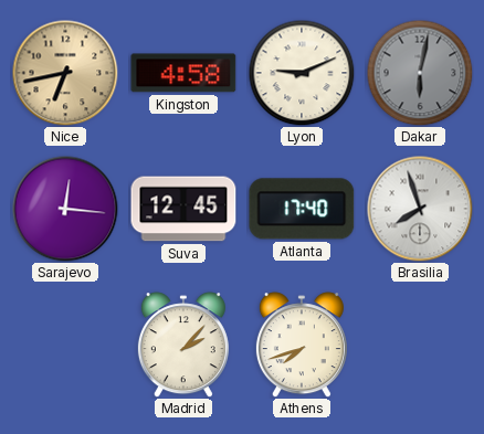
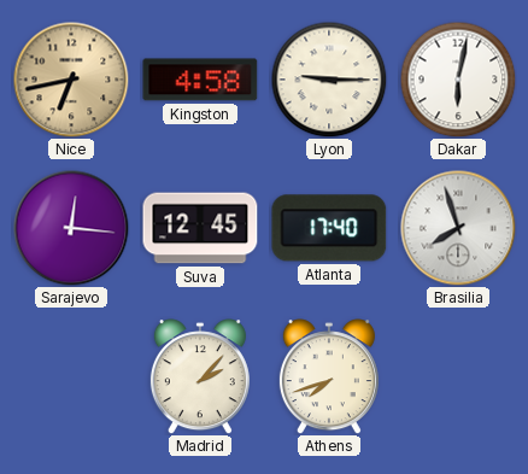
Lyon: 9:11 -> 9:15 (329, 80)
Dakar dial: grey -> white (458, 80)
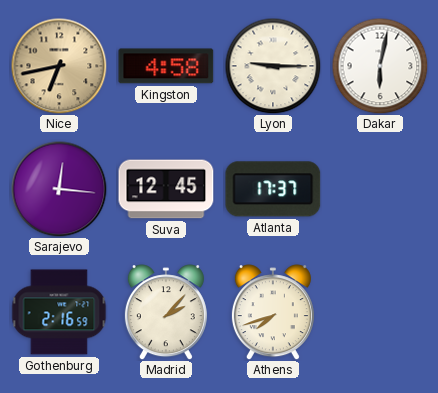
Atlanta: 17:40 -> 17:37 (273, 189)
Brasilia: 7:57 -> none (458, 228)
Gothenburg: none -> 2:16 (59, 312)
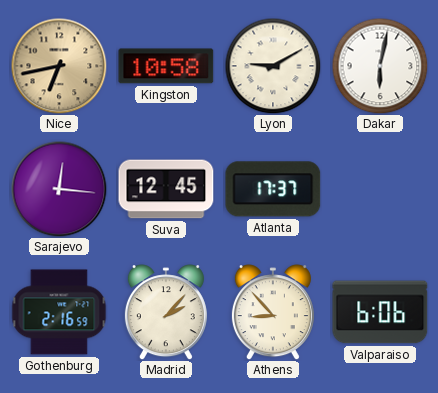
Kingston: 4:58 -> 10:58 (166, 66)
Lyon: 9:15 -> 9:10 (273, 66)
Athens: 7:42 -> 8:53 (273, 312)
Valparaiso: none -> 6:06 (380, 312)
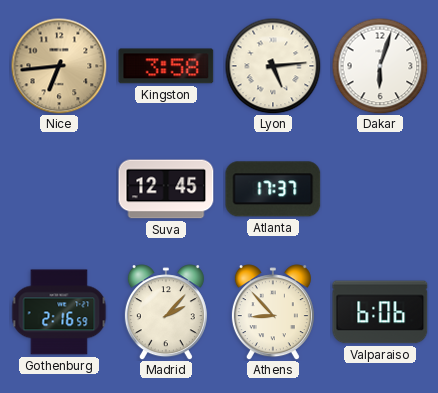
Nice: 6:43 -> 6:44 (59, 66)
Kingston: 10:58 -> 3:58 (166, 66)
Lyon: 9:10 -> 5:14 (273, 66)
Dakar: 6:02 -> 6:03 (380, 66)
Sarajevo: 12:16 -> none (59, 189)
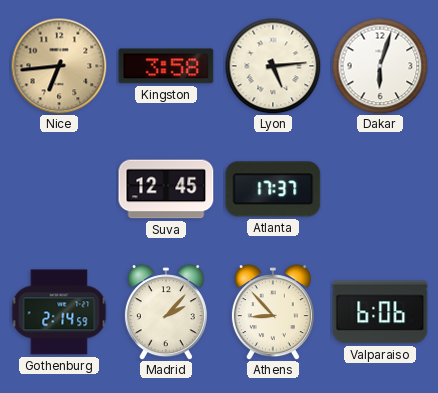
Gothenburg: 2:16 -> 2:14 (59, 312)
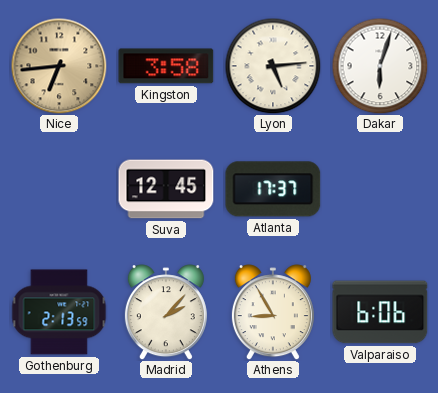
Gothenburg: 2:14 -> 2:13 (59, 312)
Athens: 8:53 -> 8:55 (273, 312)
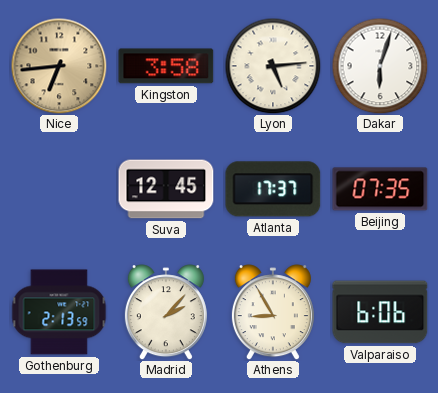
Beijing: none -> 07:35 (380, 189)
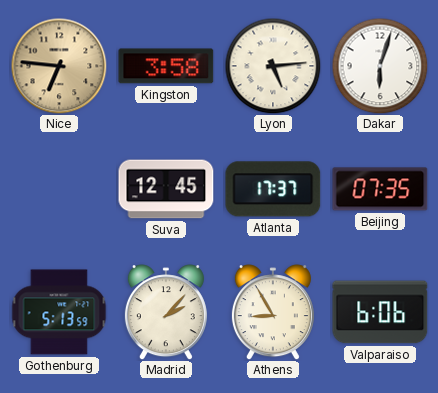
Nice: 6:44 -> 6:46 (59, 66)
Gothenburg: 2:13 -> 5:13 (59, 312)
